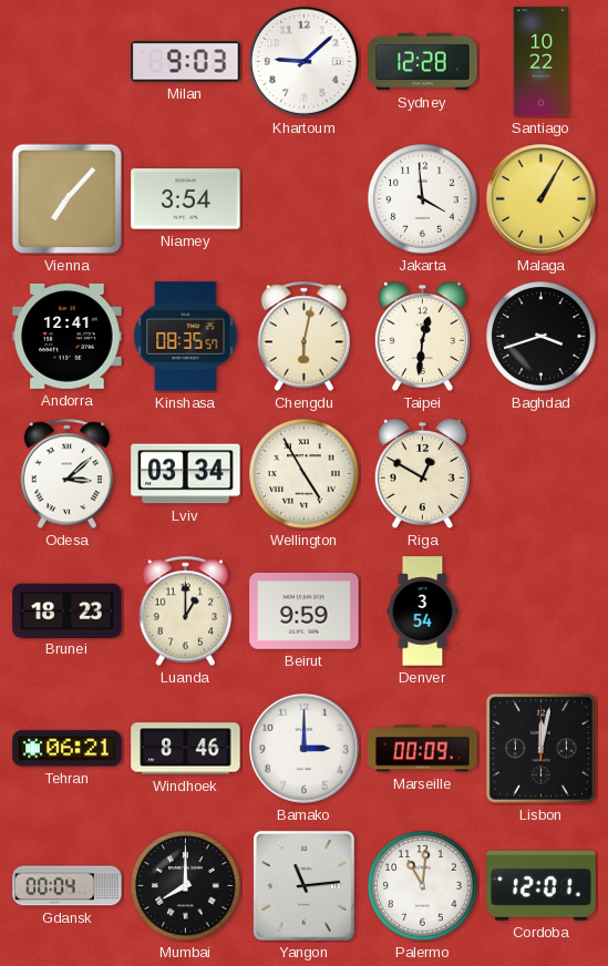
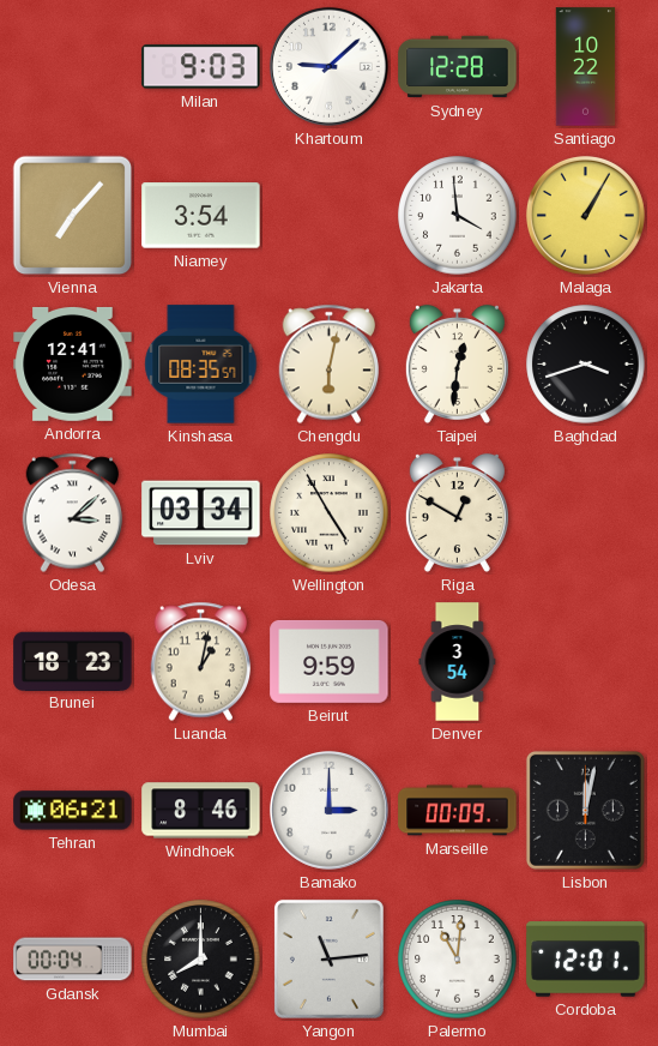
Luanda: 1:00 -> 1:02 (201, 662)
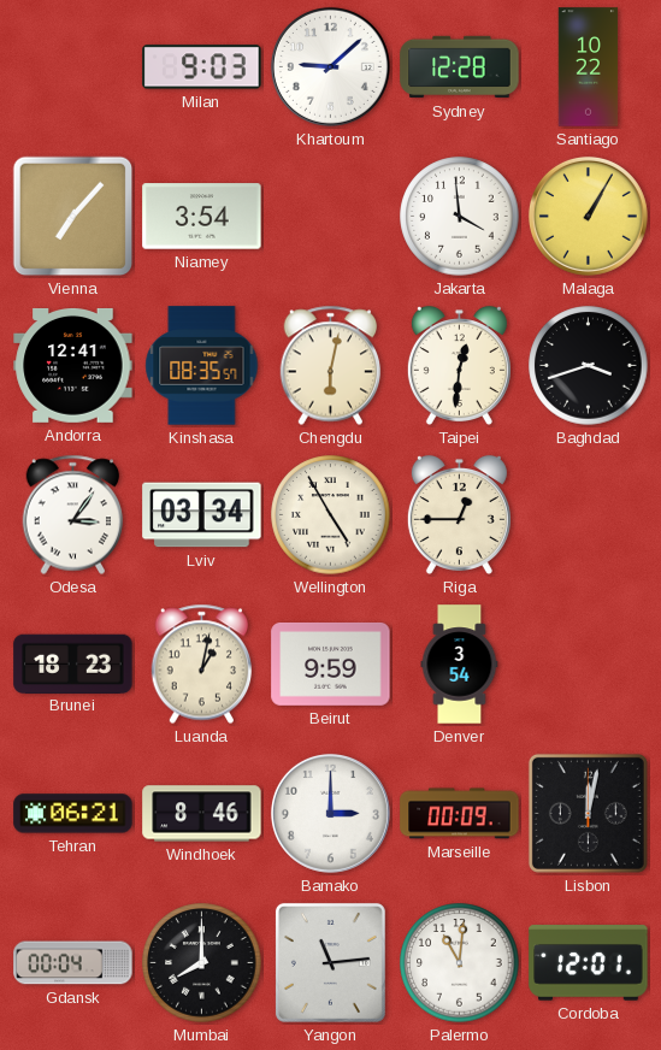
Odesa: 3:08 -> 3:06 (73, 515)
Riga: 12:50 -> 12:45 (459, 514)
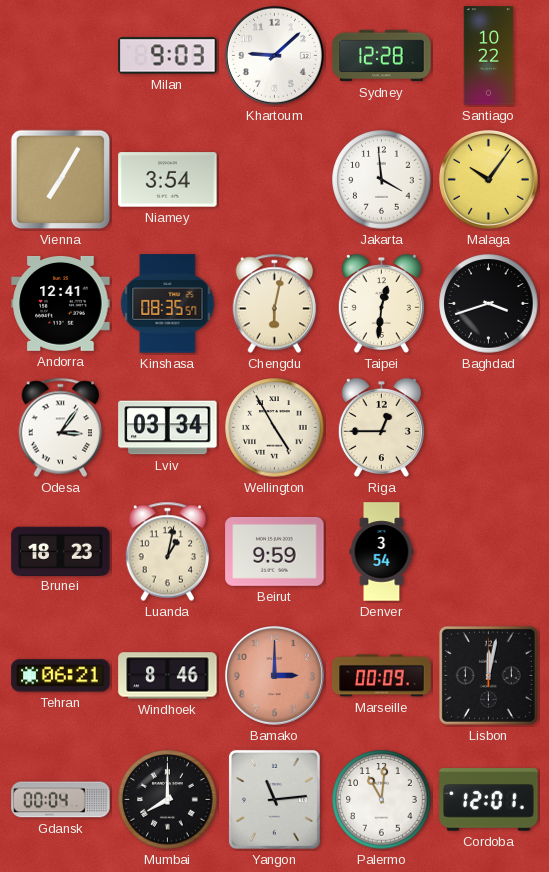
Vienna: 7:07 -> 7:05 (61, 180)
Malaga: 1:05 -> 10:06 (488, 179)
Bamako dial: white -> salmon (274, 675)
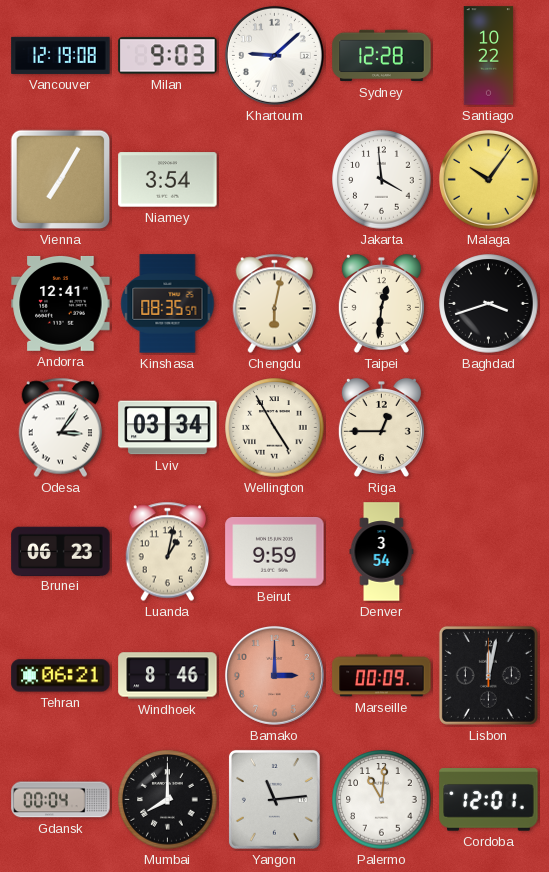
Vancouver: none -> 12:19 (61, 55)
Brunei: 18:23 -> 06:23 (61, 551)
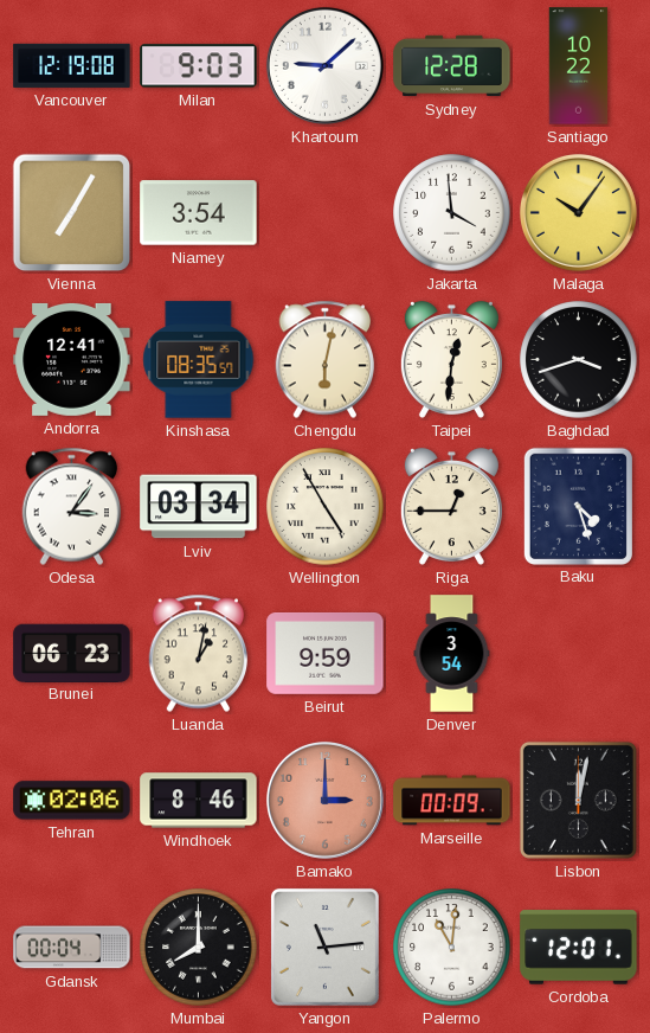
Baku: none -> 4:27 (578, 506)
Tehran: 06:21 -> 02:06 (72, 801)
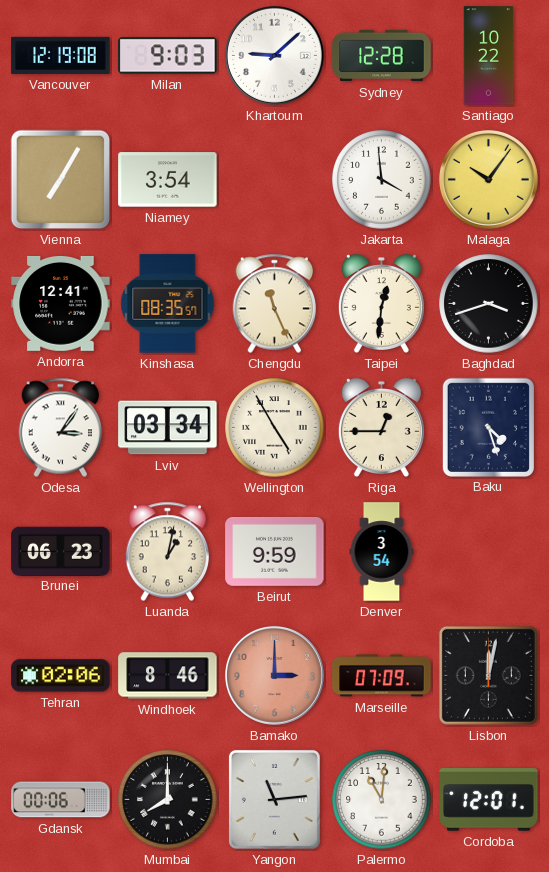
Chengdu: 6:02 -> 11:26 (275, 304)
Marseille: 00:09 -> 07:09 (382, 676)
Gdansk: 00:04 -> 00:06 (61, 800)
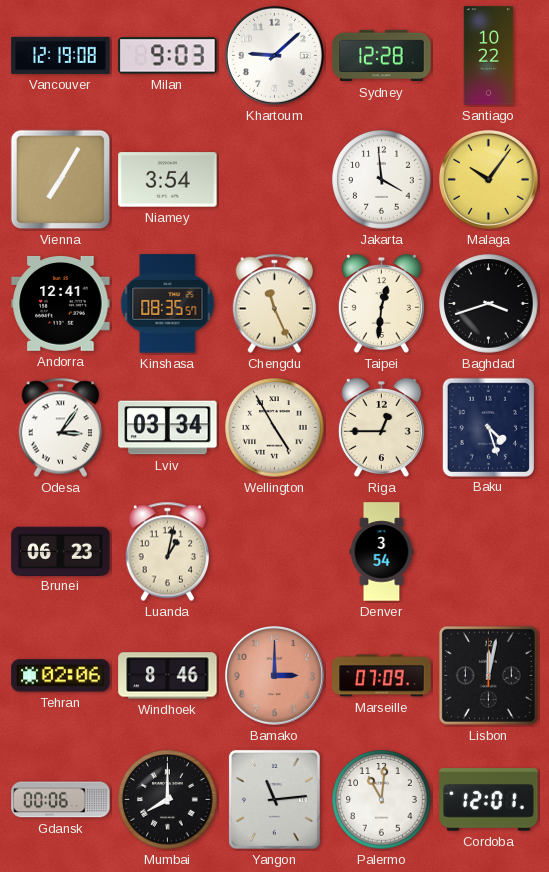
Beirut: 9:59 -> none (275, 551)
